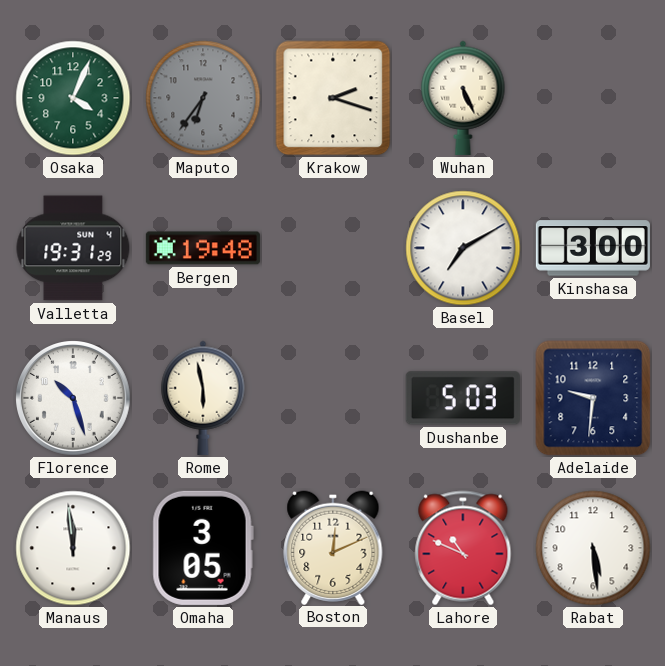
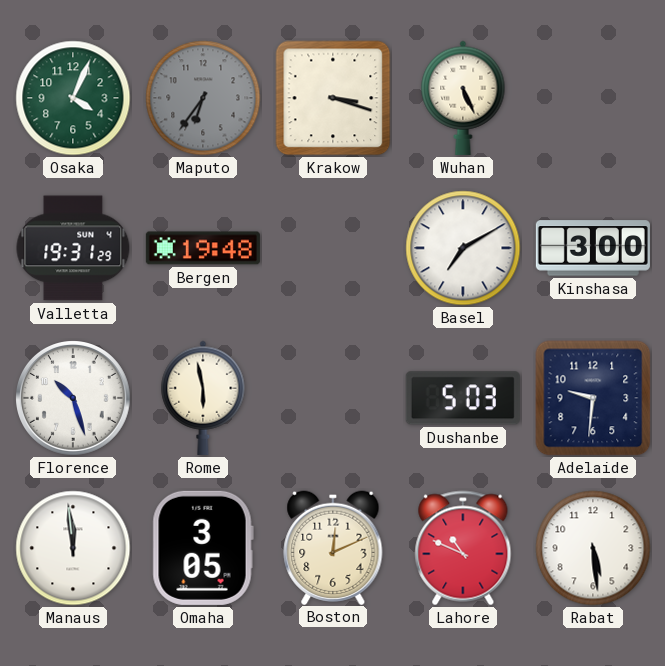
Krakow: 2:18 -> 3:18 (333, 98)
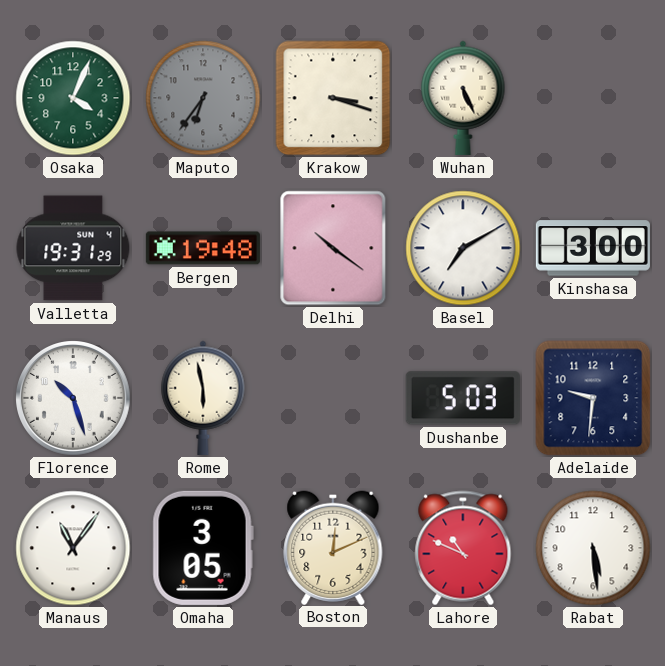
Delhi: none -> 10:21 (333, 248)
Manaus: 11:59 -> 11:06 (73, 548)
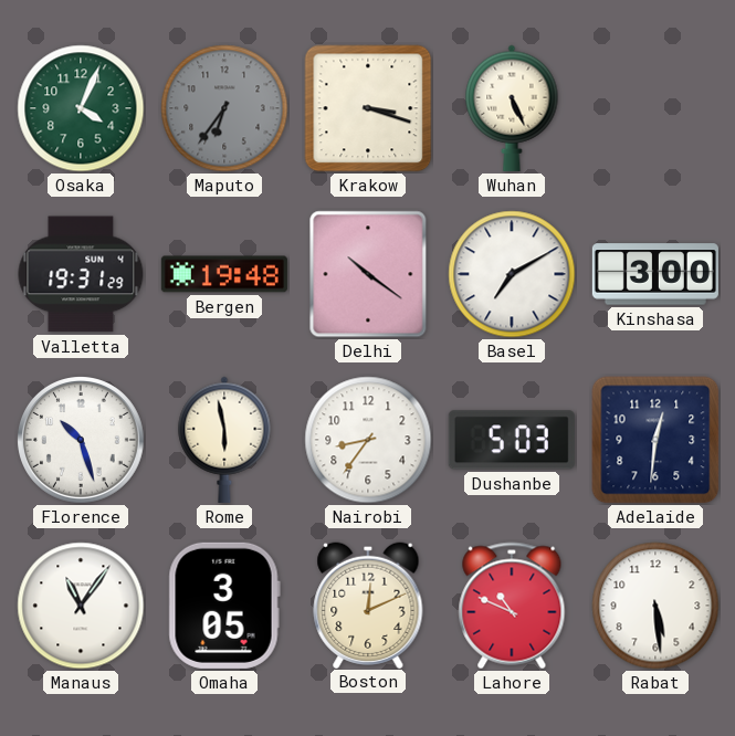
Nairobi: none -> 8:36 (368, 440)
Adelaide: 9:31 -> 12:31 (655, 440)
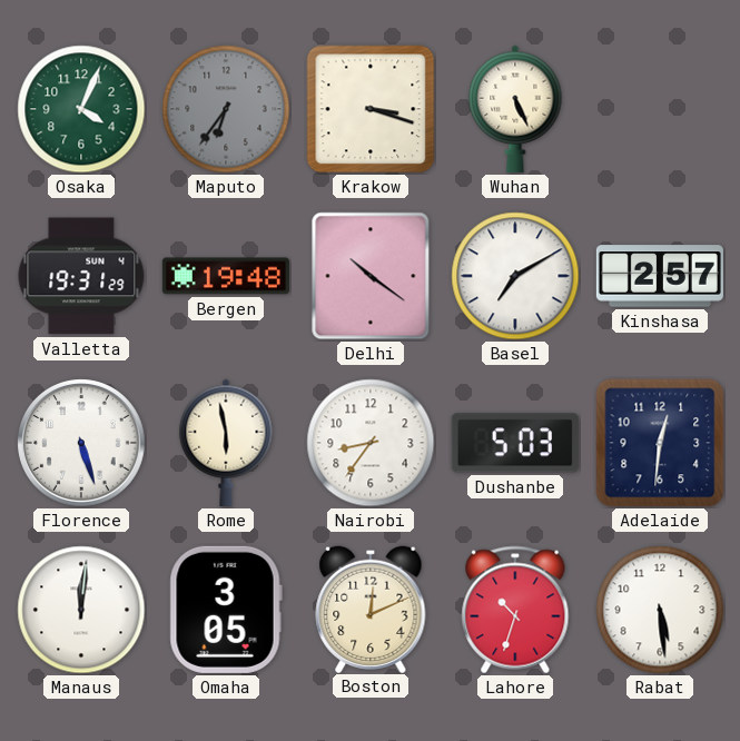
Kinshasa: 3:00 -> 2:57 (660, 276)
Florence: 10:27 -> 5:27 (82, 444)
Manaus: 11:06 -> 12:01 (81, 610)
Lahore: 10:49 -> 10:33 (515, 610)
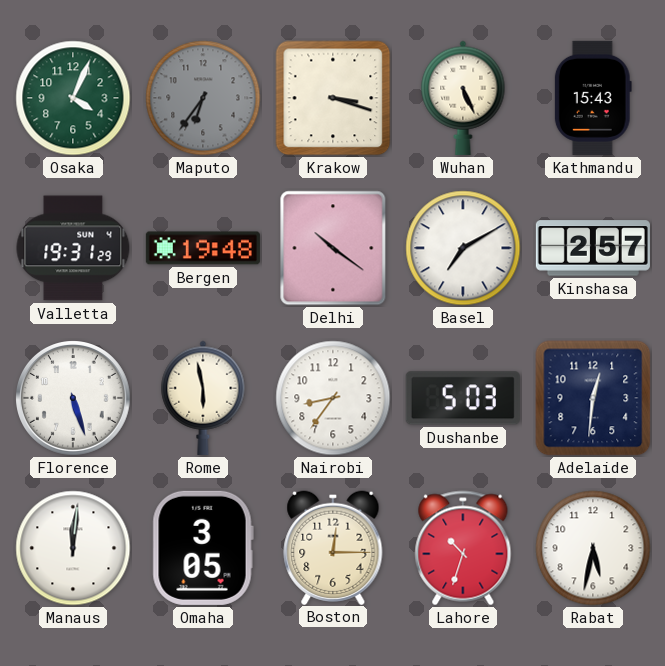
Kathmandu: none -> 15:43 (593, 98)
Boston: 12:11 -> 12:15 (333, 547)
Rabat: 5:29 -> 5:32 (593, 548)
